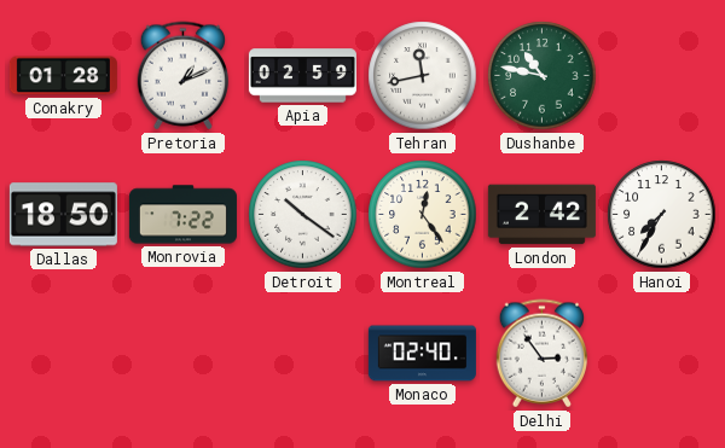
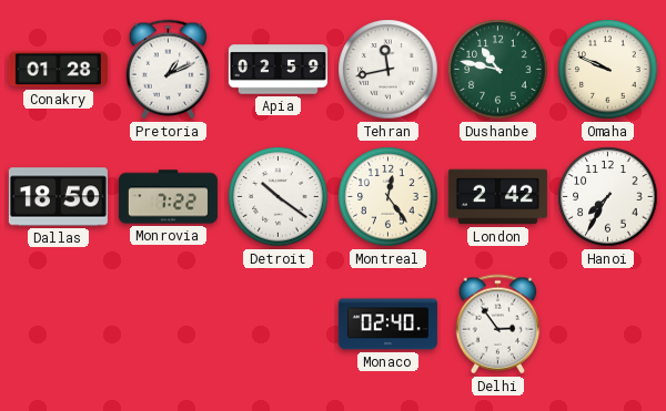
Omaha: none -> 9:49 (608, 70)
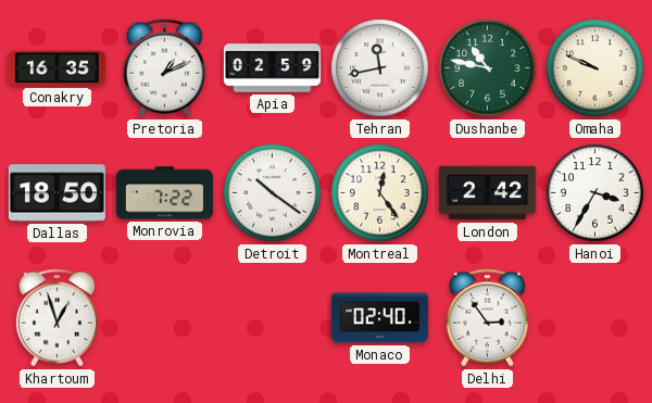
Conakry: 01:28 -> 16:35 (57, 68)
Hanoi: 7:35 -> 3:35 (595, 193)
Khartoum: none -> 12:57 (58, 318)
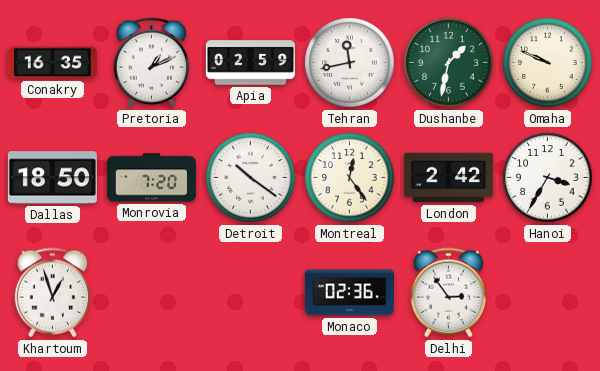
Dushanbe: 10:47 -> 1:32 (449, 63)
Monrovia: 7:22 -> 7:20 (151, 178)
Monaco: 02:40 -> 02:36 (349, 293)
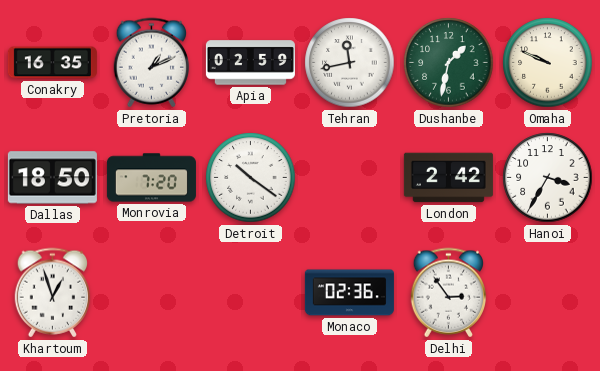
Montreal: 12:24 -> none (350, 178)
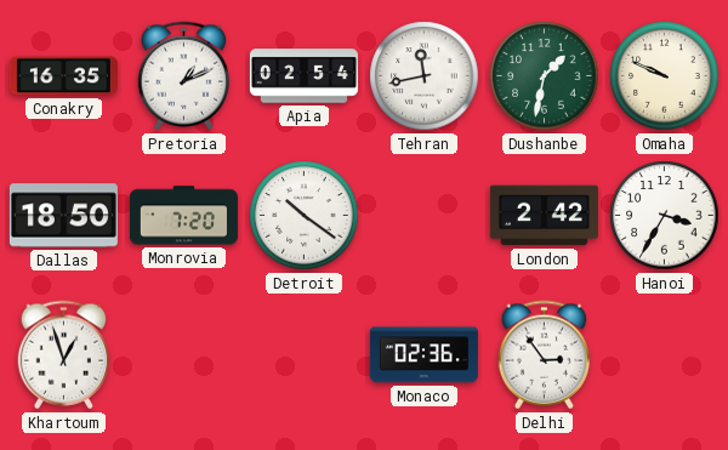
Apia: 02:59 -> 02:54 (303, 76)
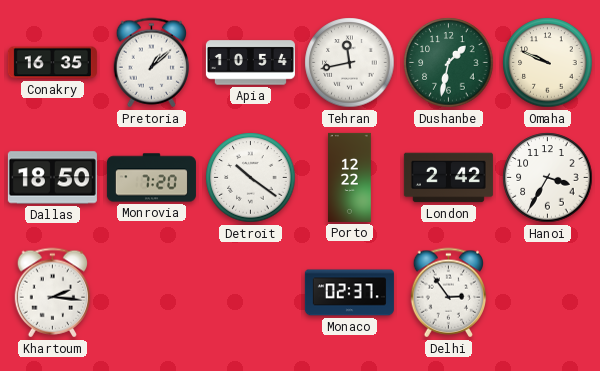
Pretoria: 1:11 -> 1:08 (152, 63)
Apia: 02:54 -> 10:54 (250, 63)
Porto: none -> 12:22 (350, 177)
Khartoum: 12:57 -> 2:16 (53, 293)
Monaco: 02:36 -> 02:37 (349, 293)
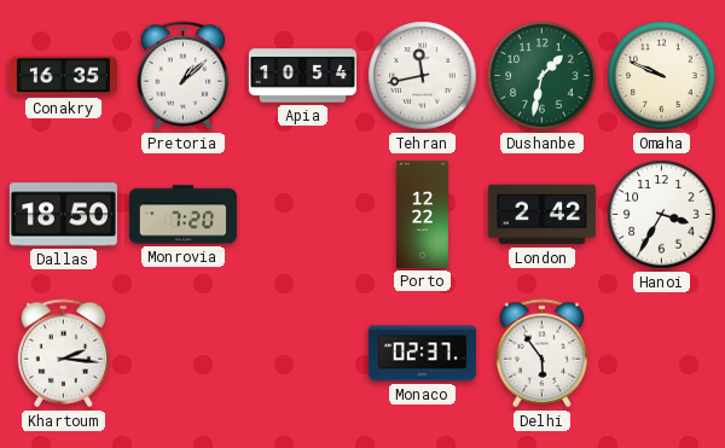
Detroit: 10:21 -> none (251, 178)
Delhi: 2:54 -> 5:54 (543, 354)
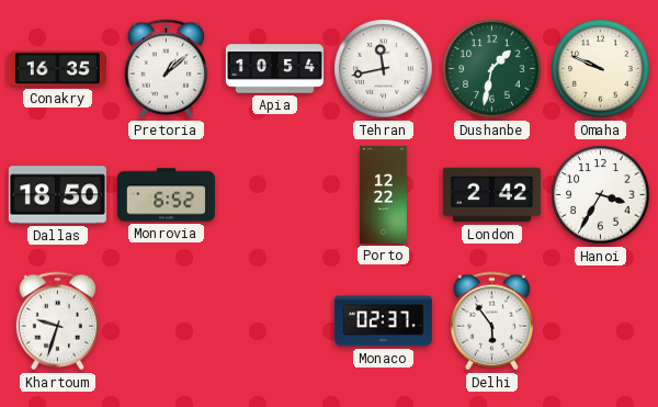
Monrovia: 7:20 -> 6:52 (166, 195)
Khartoum: 2:16 -> 9:33 (58, 321)
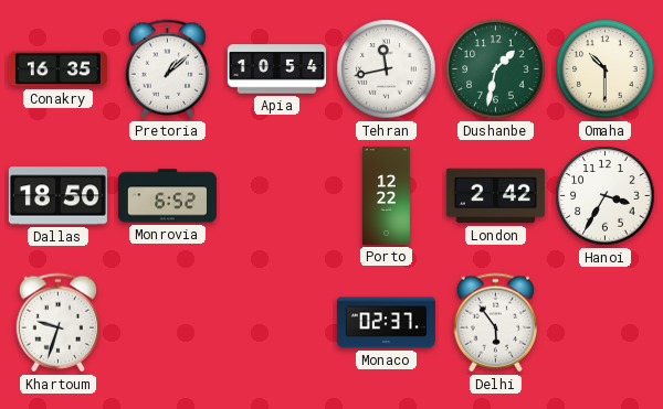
Omaha: 9:49 -> 10:30 (606, 69)
